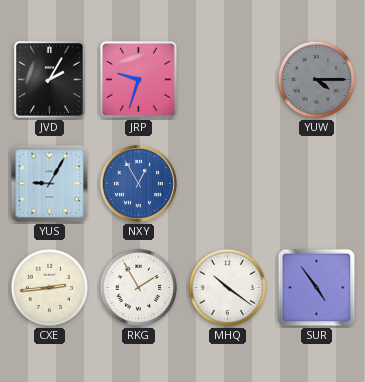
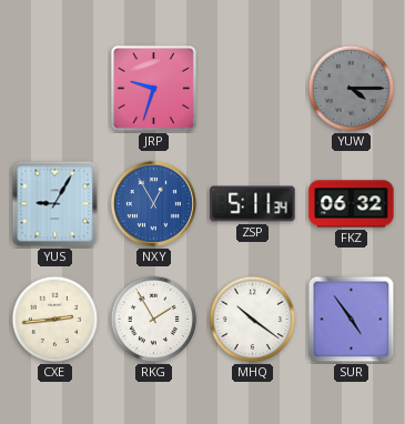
JVD: 2:05 -> none (49, 79)
ZSP: none -> 5:11 (253, 204)
FKZ: none -> 06:32 (352, 204)
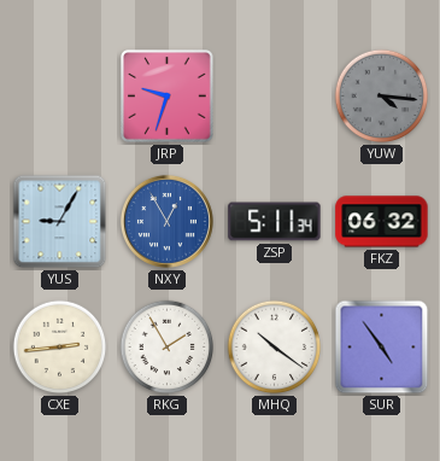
YUW: 4:15 -> 4:16 (382, 97)
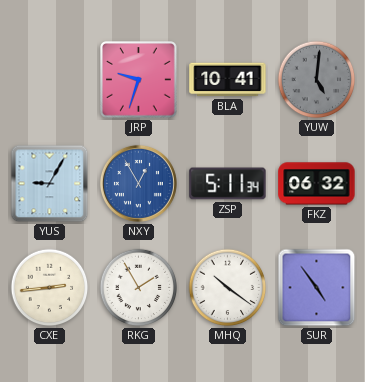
BLA: none -> 10:41 (228, 80)
YUW: 4:16 -> 5:01 (317, 80)
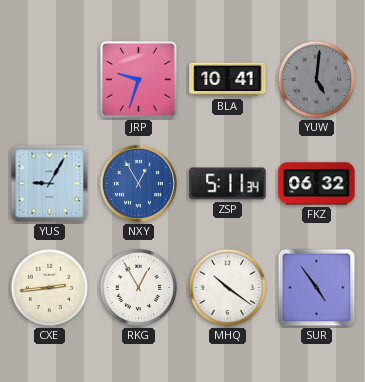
RKG: 1:55 -> 12:55 (139, 288)
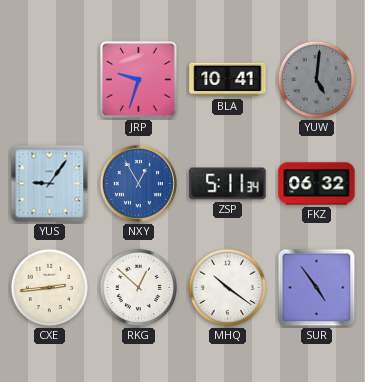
YUS: 9:05 -> 9:06 (50, 184)
RKG: 12:55 -> 12:52 (139, 288)
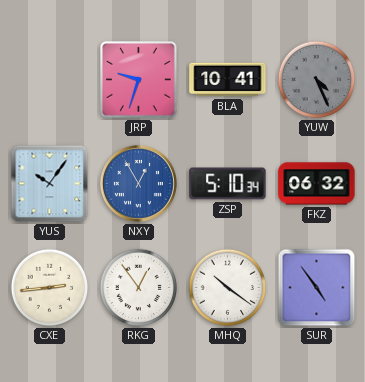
YUW: 5:01 -> 4:26 (317, 80)
YUS: 9:06 -> 10:06 (50, 184)
ZSP: 5:11 -> 5:10 (228, 184)
RKG: 12:52 -> 12:54 (139, 288)
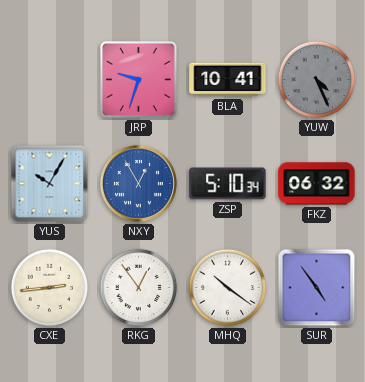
YUS: 10:06 -> 10:05 (50, 184)
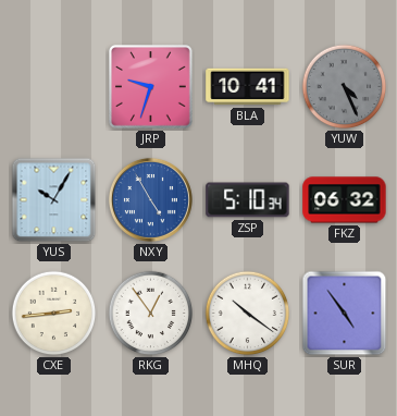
NXY: 12:55 -> 4:55 (150, 199)
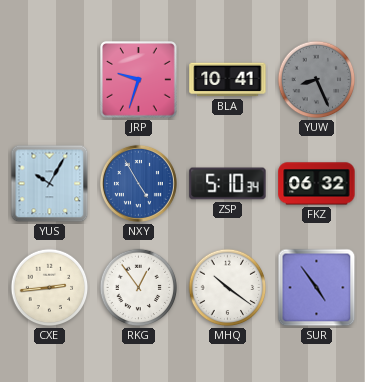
YUW: 4:26 -> 8:26 (317, 80)
